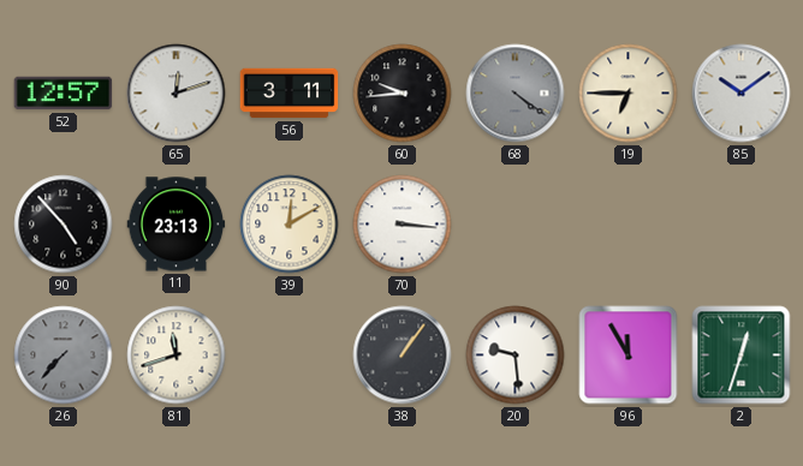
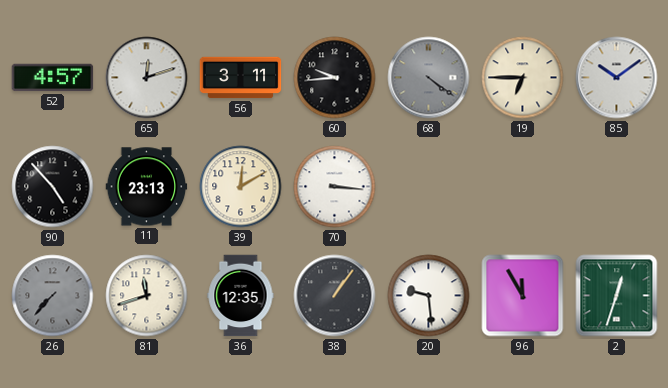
52: 12:57 -> 4:57 (53, 78)
36: none -> 12:35 (241, 296)
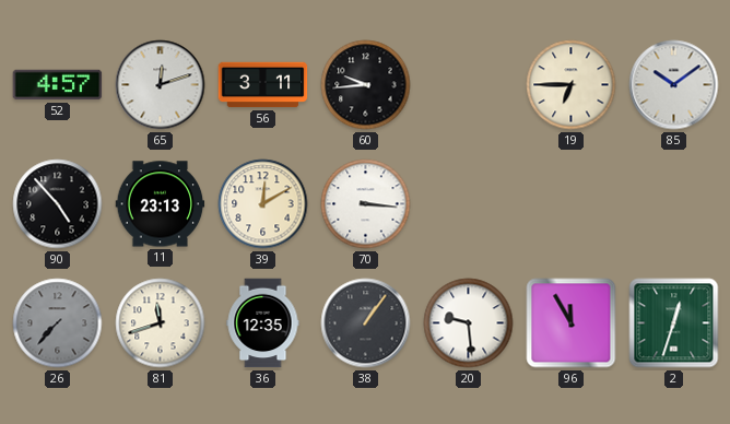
68: 4:21 -> none (429, 78)
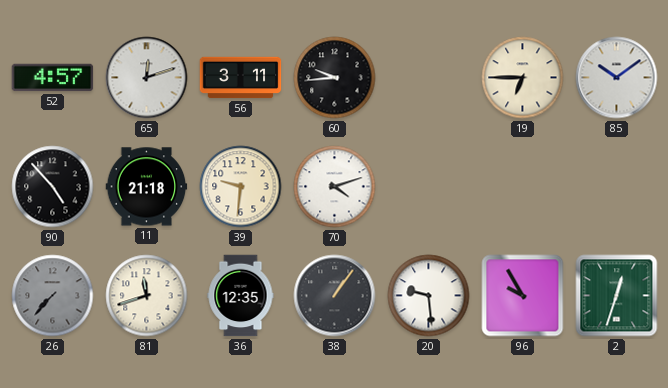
11: 23:13 -> 21:18 (147, 187)
39: 12:10 -> 9:31 (241, 187)
70: 3:16 -> 4:12 (335, 187)
96: 11:55 -> 9:55 (523, 296)
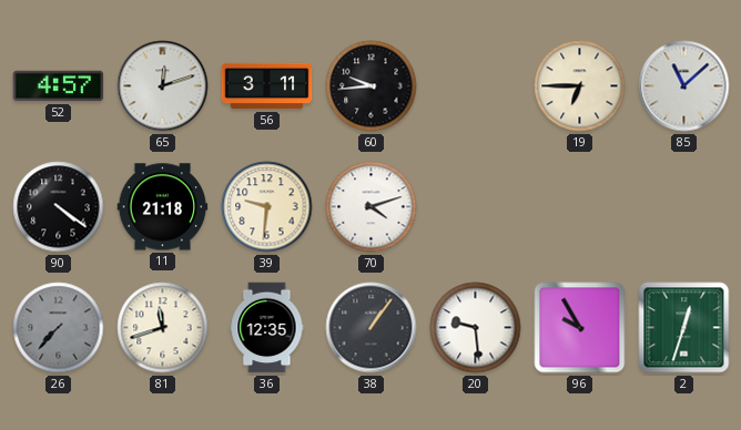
85: 10:09 -> 11:08 (684, 86)
90: 4:53 -> 4:21 (59, 207)
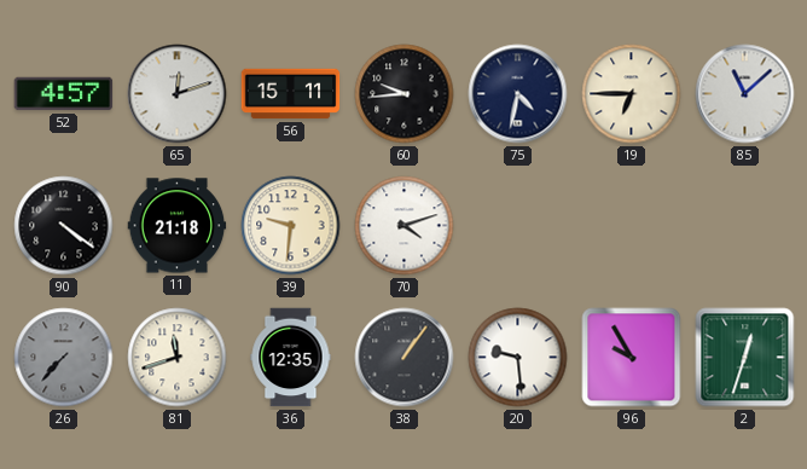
56: 3:11 -> 15:11 (291, 94)
75: none -> 4:32 (518, 94)
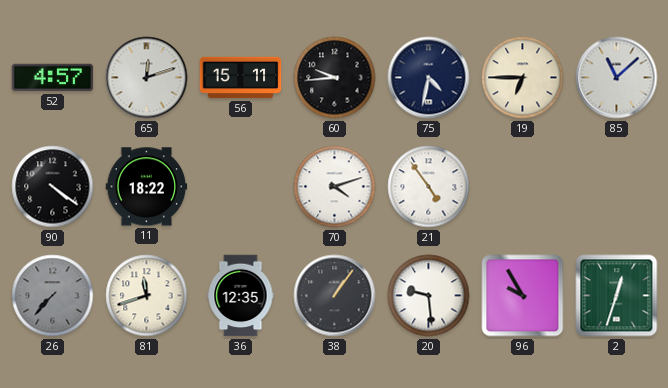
11: 21:18 -> 18:22 (147, 187)
39: 9:31 -> none (291, 226)
21: none -> 4:54 (429, 187)
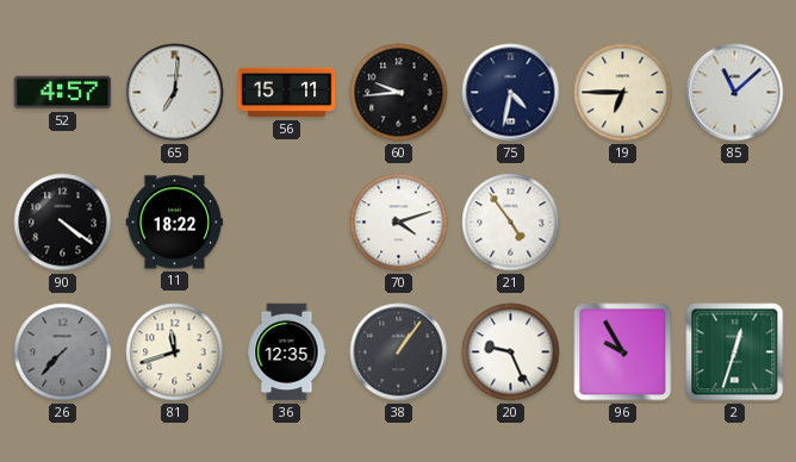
65: 12:12 -> 7:01 (175, 93)
20: 9:29 -> 9:26 (511, 352)
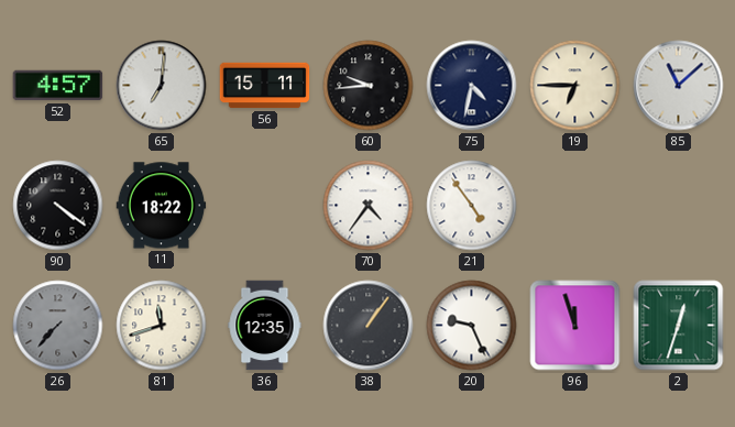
70: 4:12 -> 4:36 (369, 206)
96: 9:55 -> 11:57 (575, 326)
